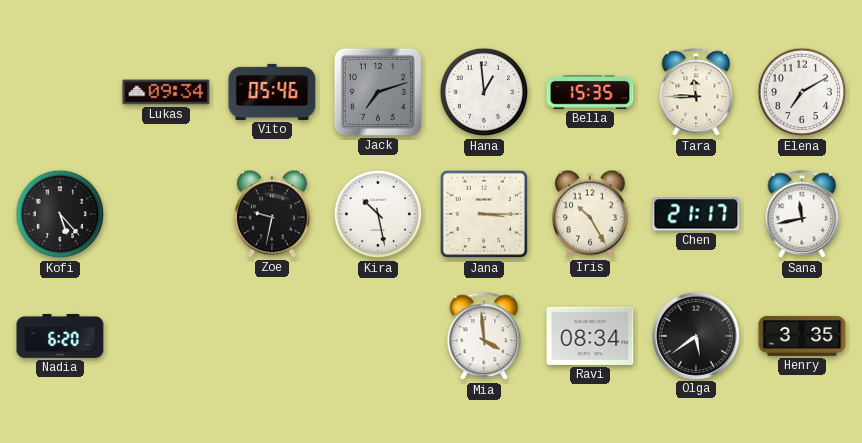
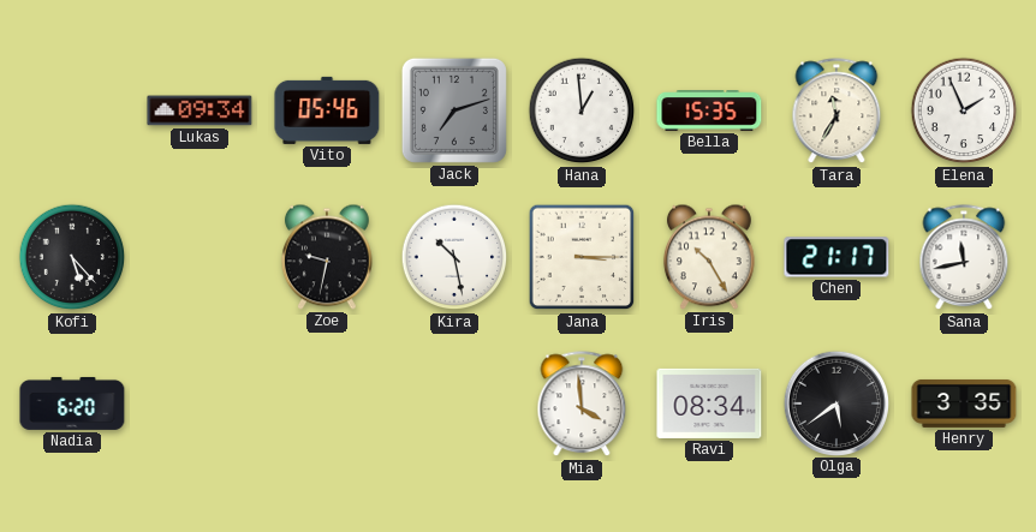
Tara: 11:45 -> 11:35 (836, 112)
Elena: 7:10 -> 1:56 (964, 110)
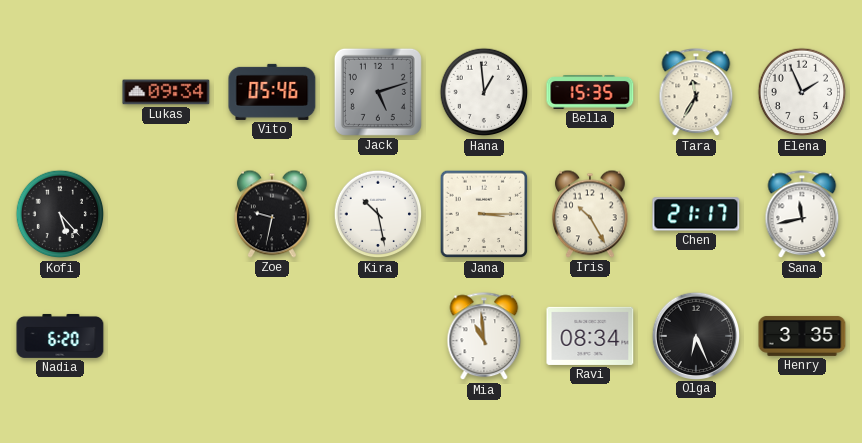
Jack: 7:12 -> 5:12 (378, 92)
Mia: 3:59 -> 10:59 (484, 337)
Olga: 5:39 -> 6:26 (695, 335)
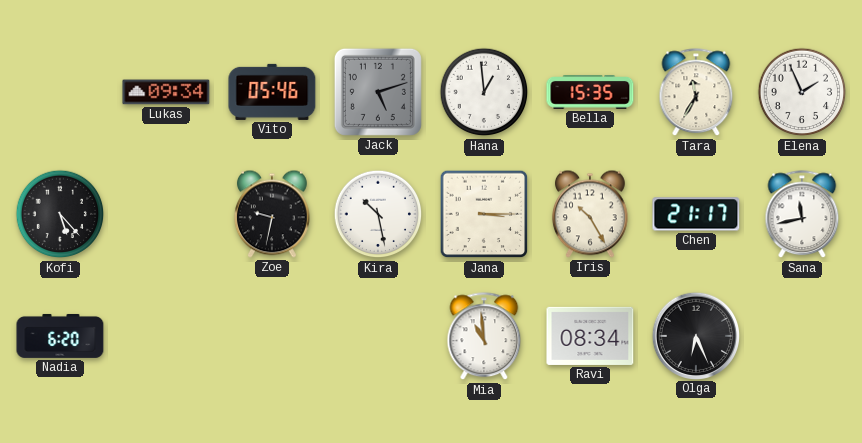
Henry: 3:35 -> none (802, 336)
